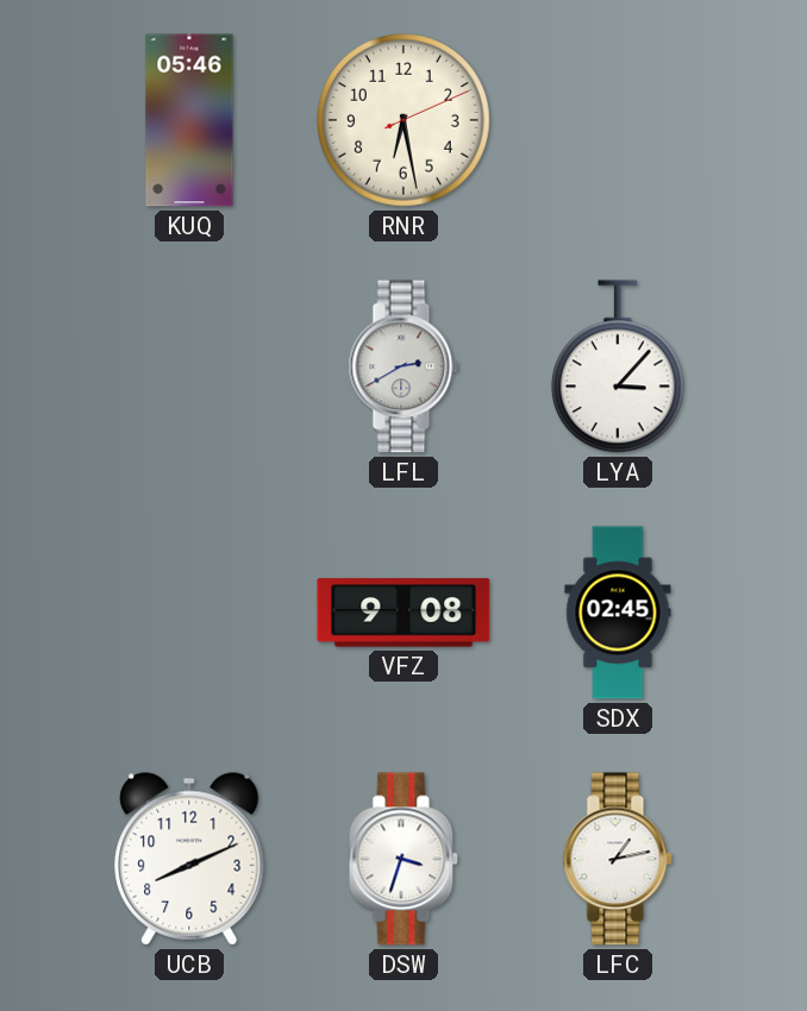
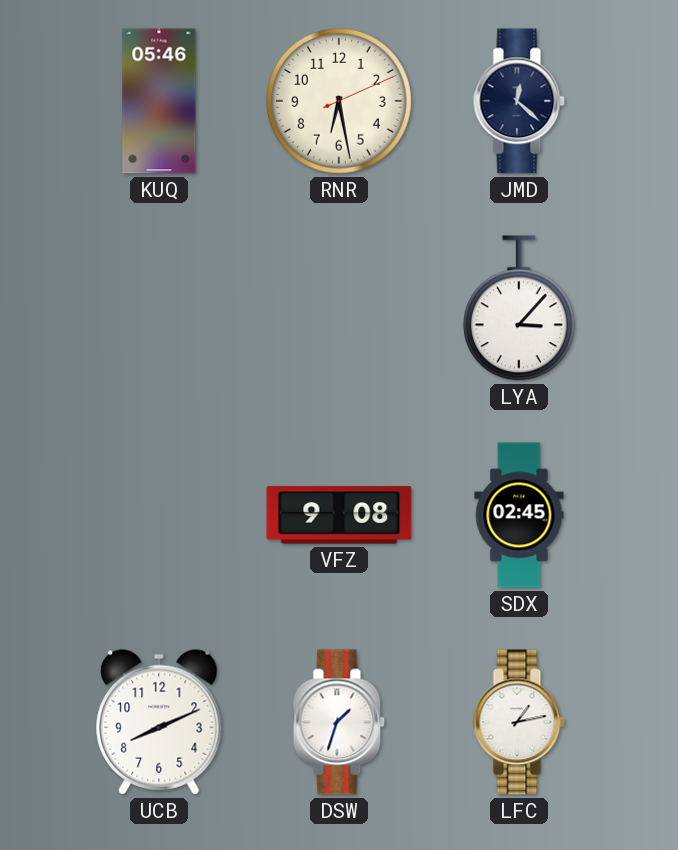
JMD: none -> 12:22 (519, 101)
LFL: 2:40 -> none (403, 366)
DSW: 3:33 -> 1:33 (339, 722)
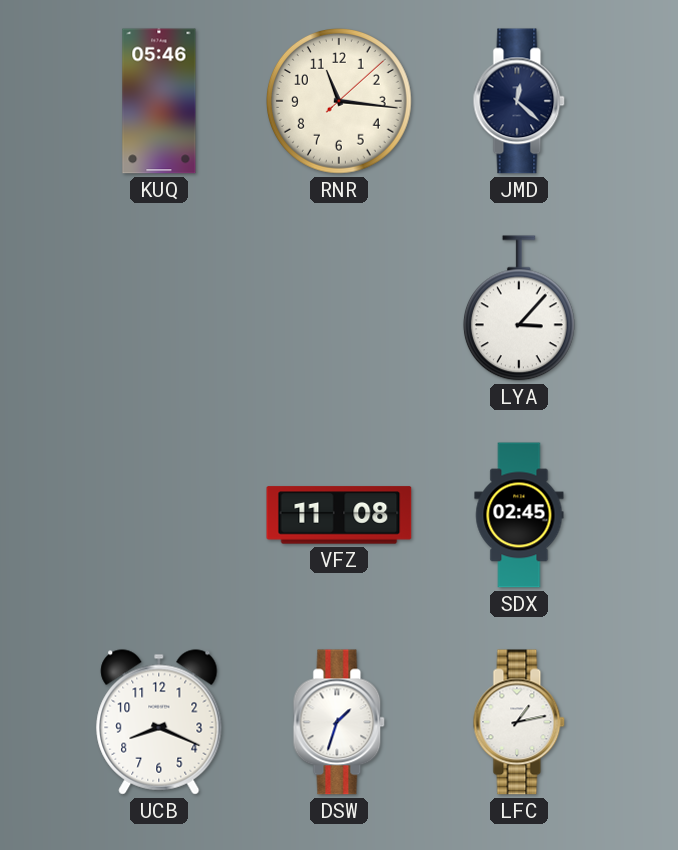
RNR: 6:28 -> 11:16 (340, 102)
VFZ: 9:08 -> 11:08 (339, 515)
UCB: 8:11 -> 8:19 (159, 722)
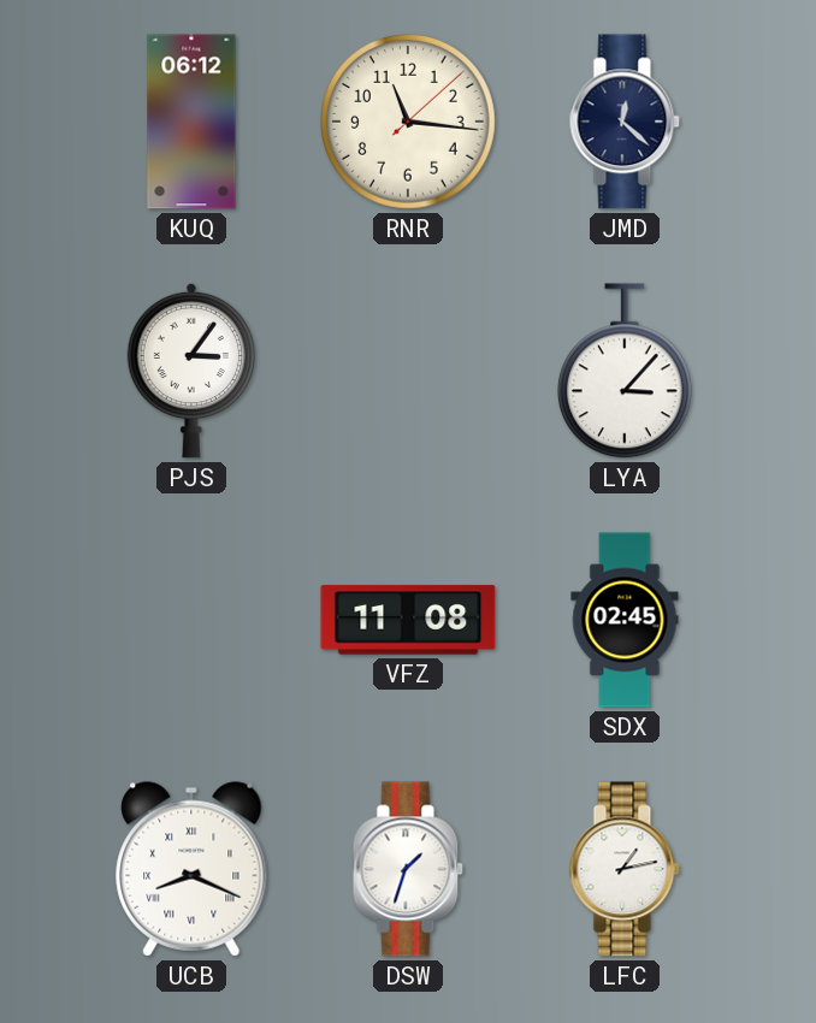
KUQ: 05:46 -> 06:12 (191, 122)
PJS: none -> 3:06 (190, 371)
UCB numerals: Arabic -> Roman (191, 869)
